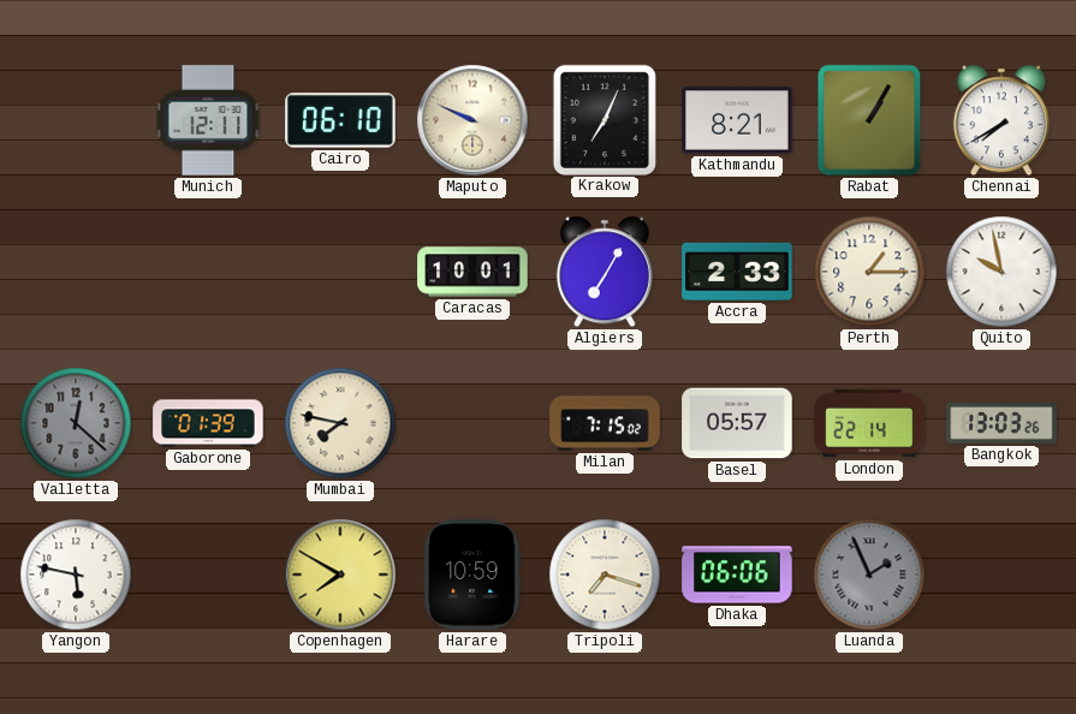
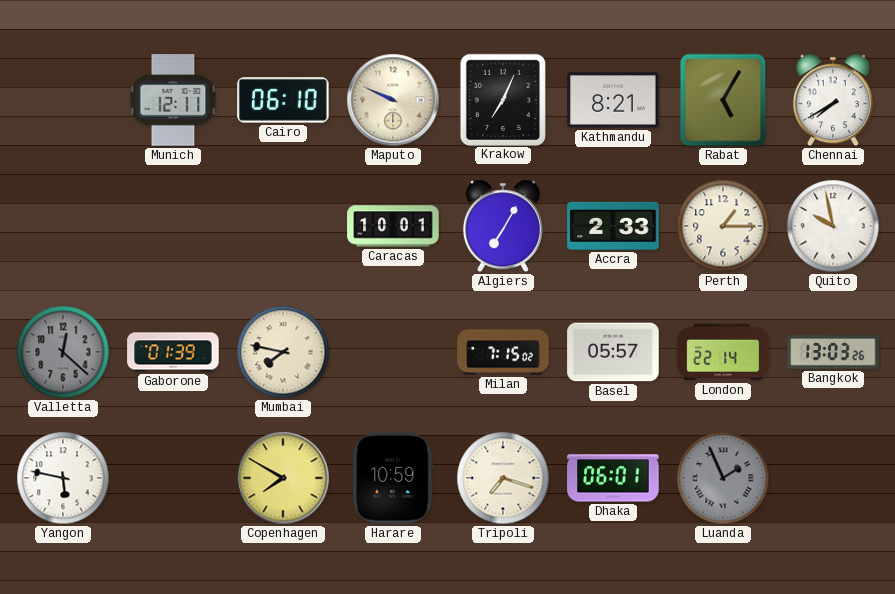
Rabat: 1:05 -> 5:05 (723, 100)
Dhaka: 06:06 -> 06:01 (613, 478)
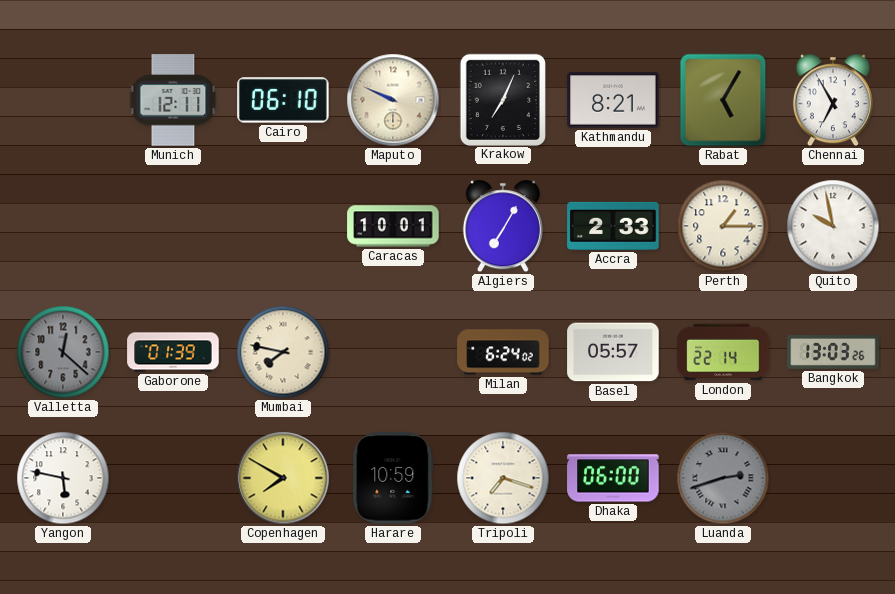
Chennai: 7:40 -> 6:55 (833, 100)
Milan: 7:15 -> 6:24 (503, 352)
Dhaka: 06:01 -> 06:00 (613, 478)
Luanda: 1:56 -> 2:42 (723, 478)
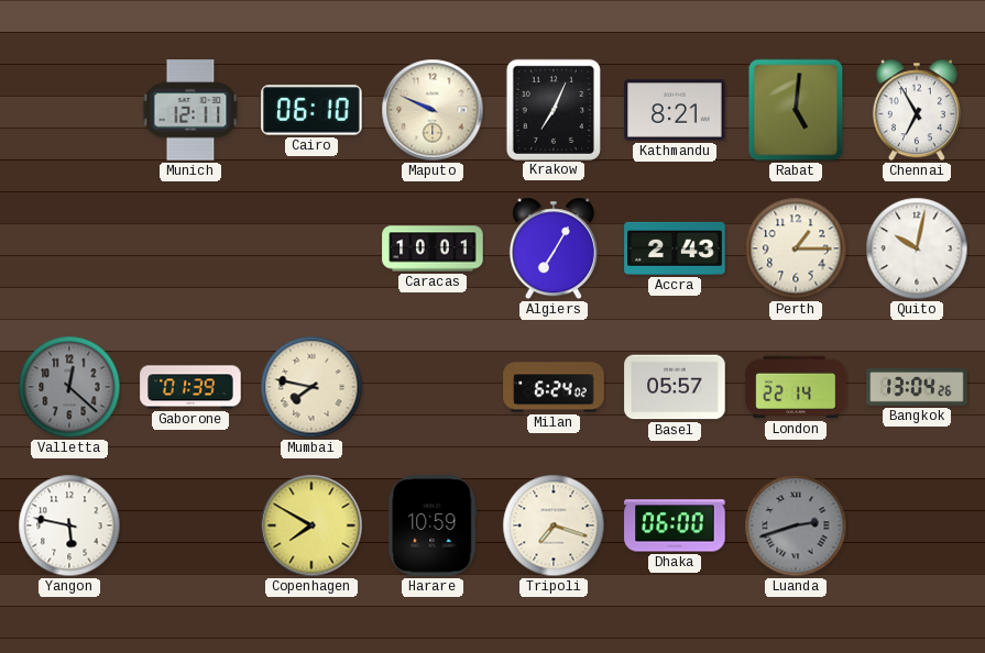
Rabat: 5:05 -> 5:01 (796, 110)
Accra: 2:33 -> 2:43 (675, 248)
Quito: 9:58 -> 10:02 (917, 248)
Bangkok: 13:03 -> 13:04 (917, 388)
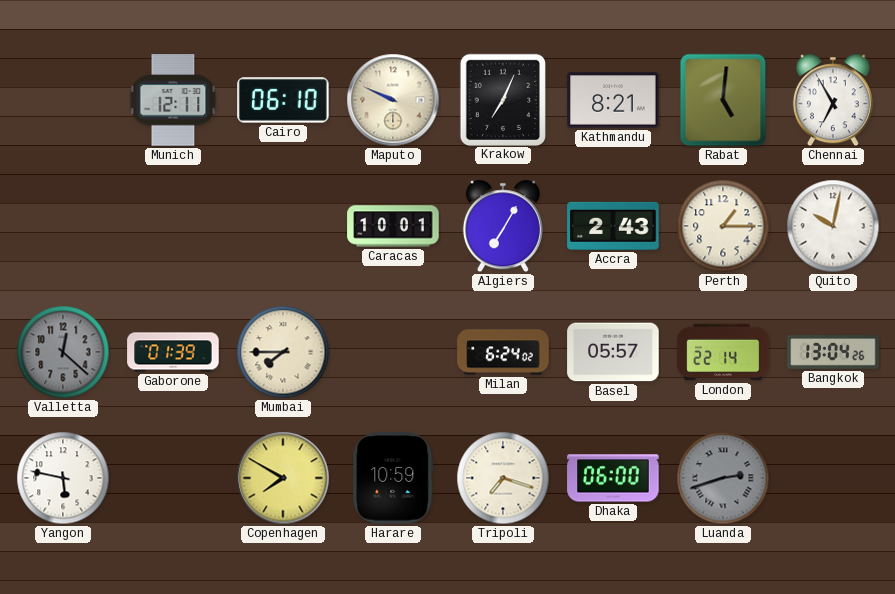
Mumbai: 7:47 -> 7:45 (283, 352)
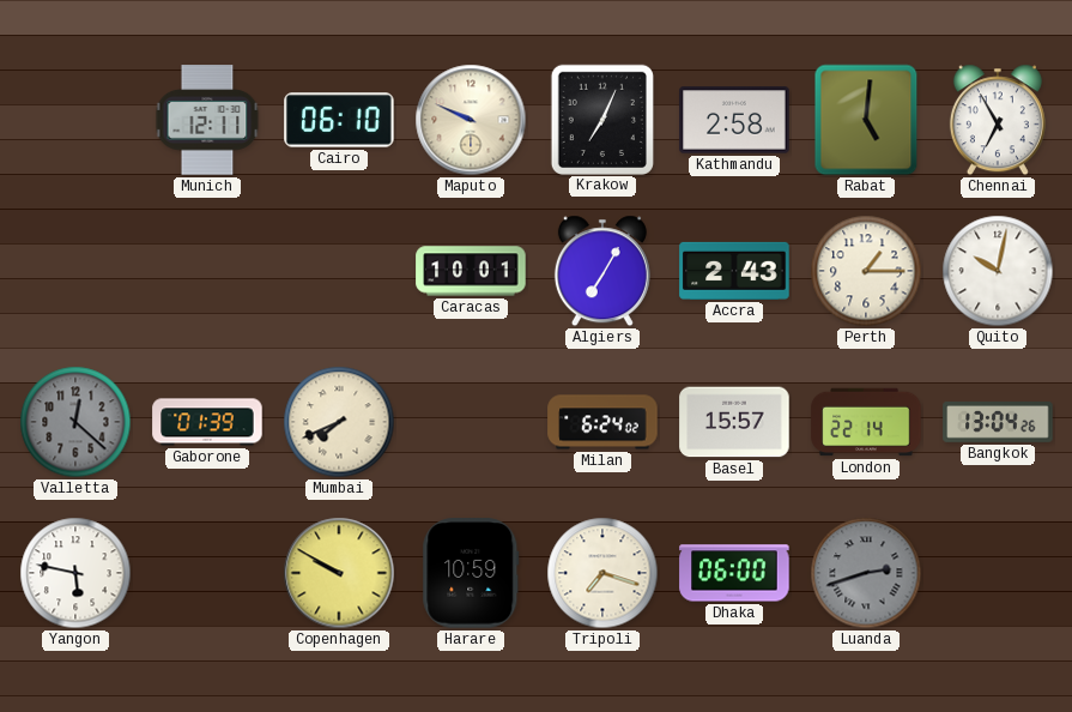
Kathmandu: 8:21 -> 2:58 (734, 120)
Mumbai: 7:45 -> 7:41 (339, 422)
Basel: 05:57 -> 15:57 (734, 422)
Copenhagen: 7:50 -> 9:50 (339, 573)
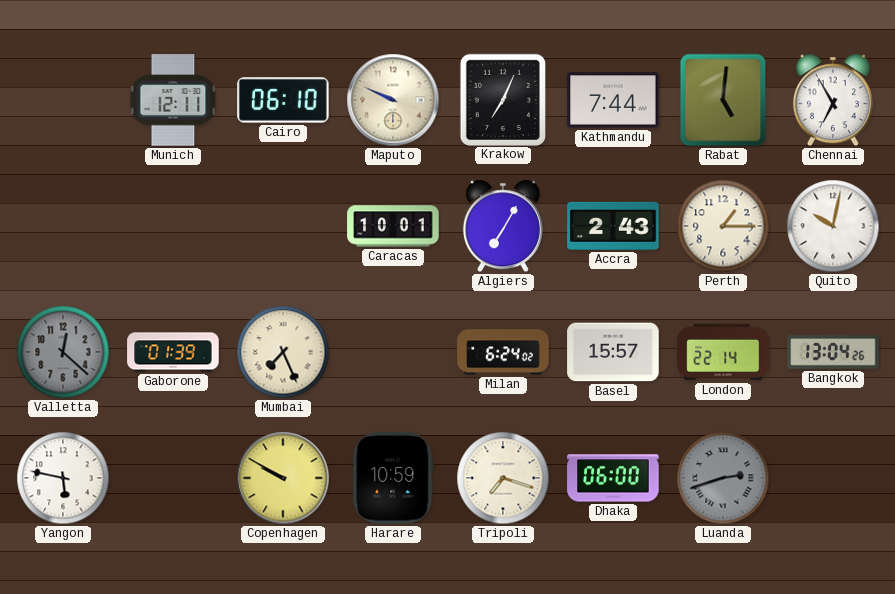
Kathmandu: 2:58 -> 7:44 (613, 100)
Mumbai: 7:41 -> 7:26 (283, 352)
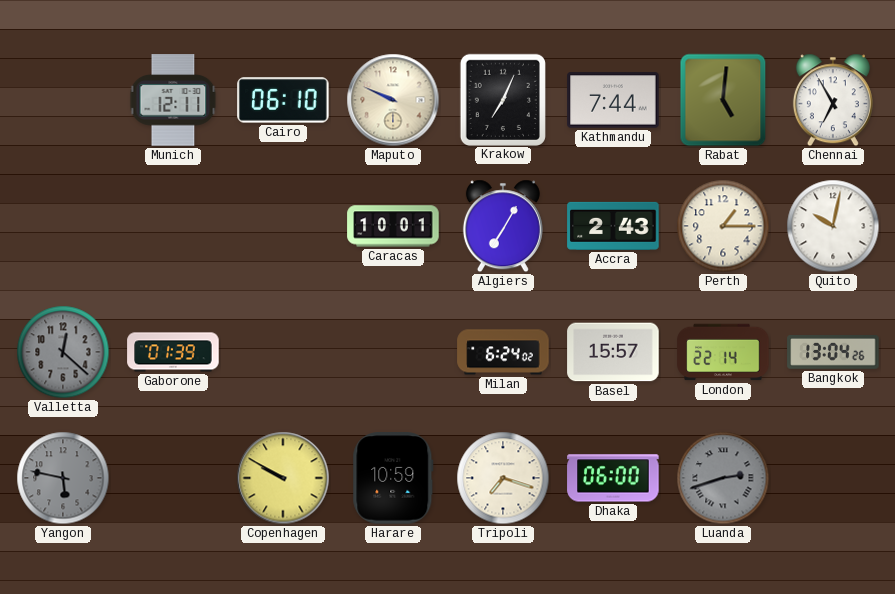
Mumbai: 7:26 -> none (283, 352)
Yangon dial: white -> grey (63, 478)
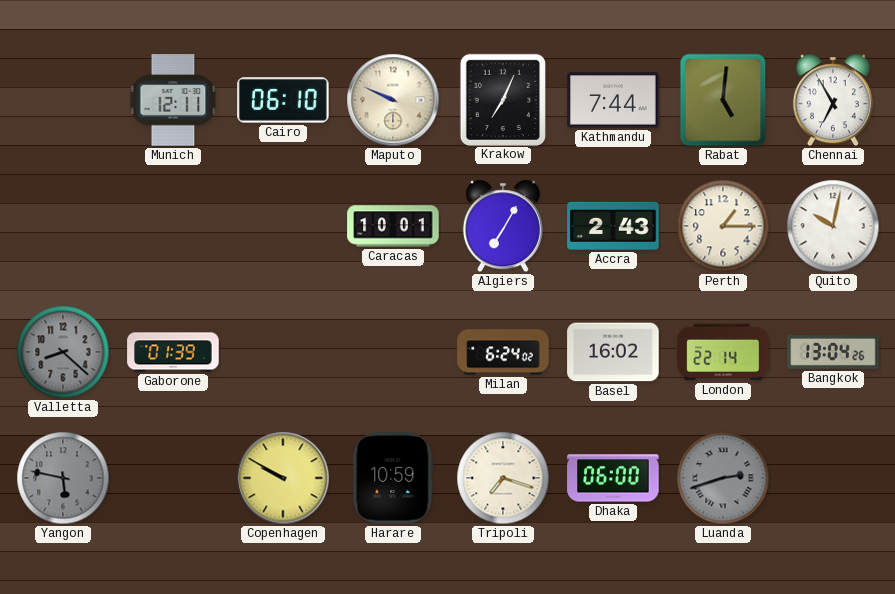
Valletta: 12:22 -> 8:22 (63, 352)
Basel: 15:57 -> 16:02 (613, 352)
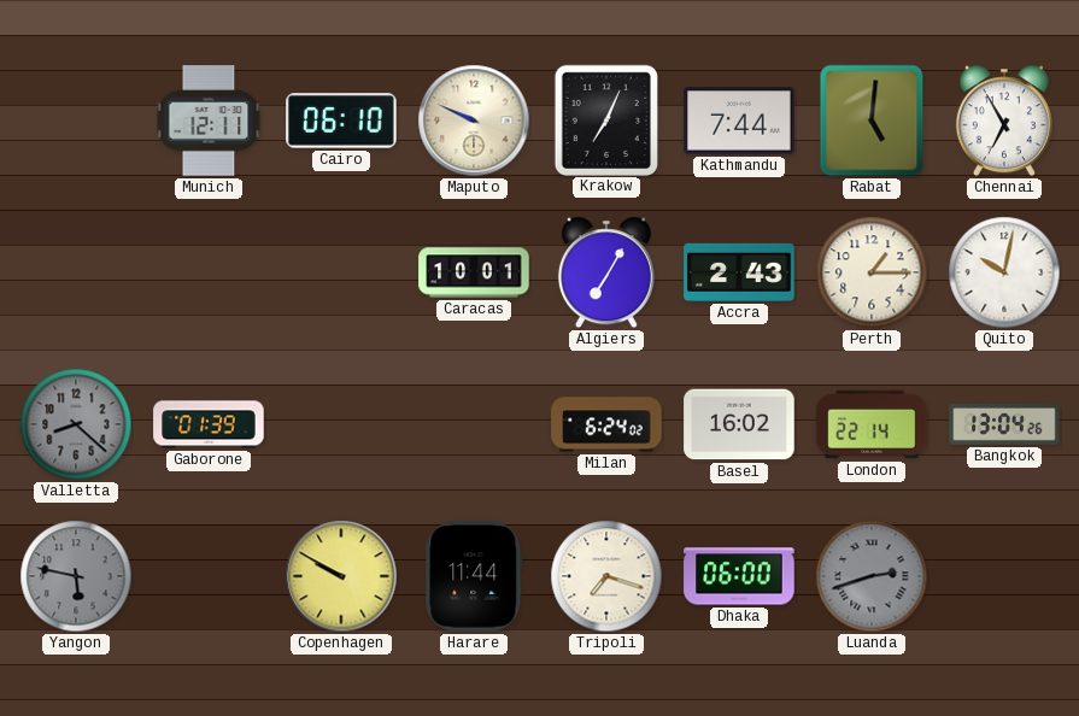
Harare: 10:59 -> 11:44 (474, 576)
